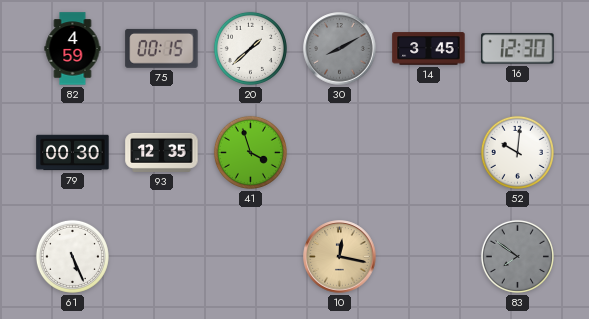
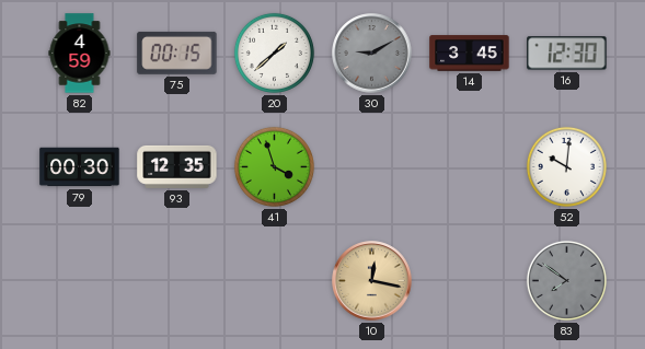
30: 8:10 -> 9:10 (372, 54)
61: 5:26 -> none (72, 256)
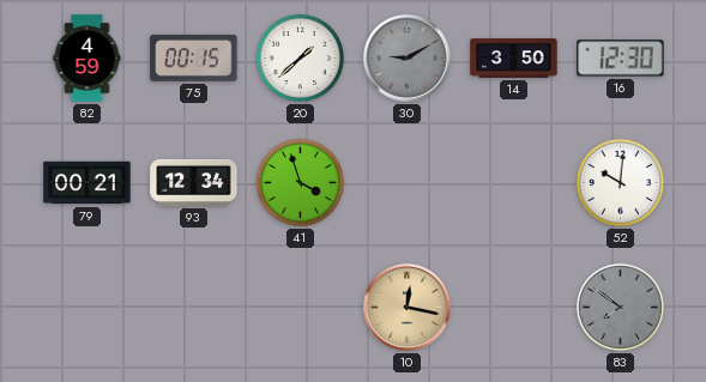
14: 3:45 -> 3:50 (514, 59)
79: 00:30 -> 00:21 (88, 183)
93: 12:35 -> 12:34 (194, 182)
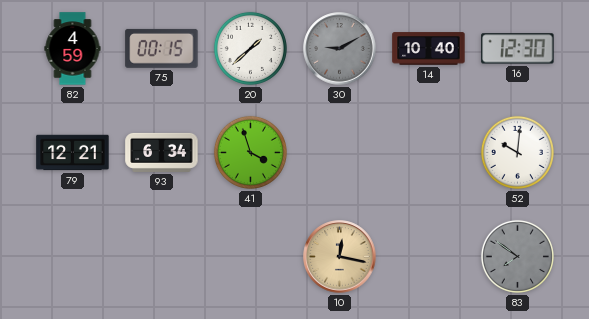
14: 3:50 -> 10:40 (429, 49)
79: 00:21 -> 12:21 (73, 153)
93: 12:34 -> 6:34 (162, 152)
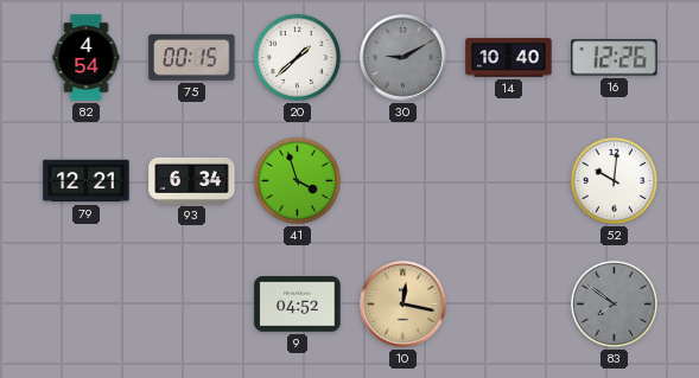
82: 4:59 -> 4:54 (87, 58)
16: 12:30 -> 12:26 (615, 58)
9: none -> 04:52 (298, 305)
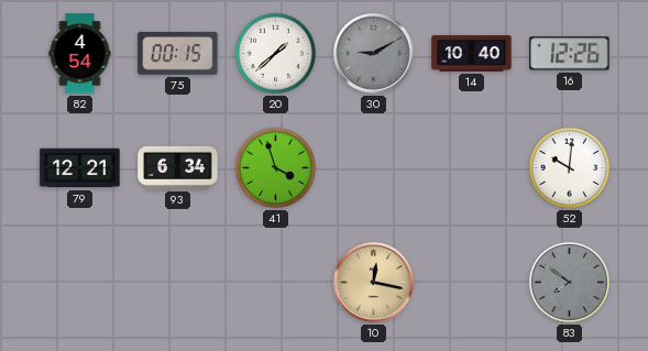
9: 04:52 -> none (298, 305)
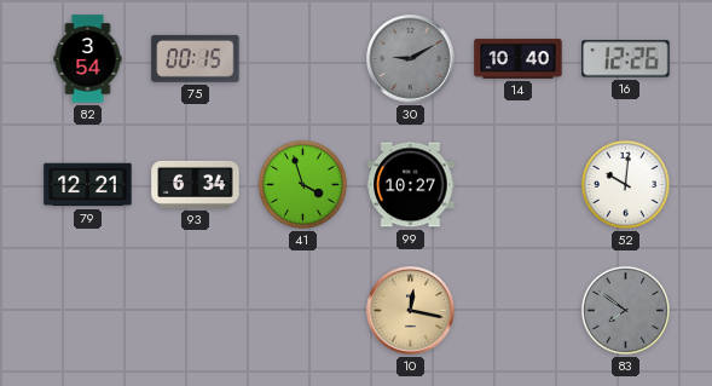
82: 4:54 -> 3:54 (88, 59)
20: 1:38 -> none (275, 53)
99: none -> 10:27 (411, 185)
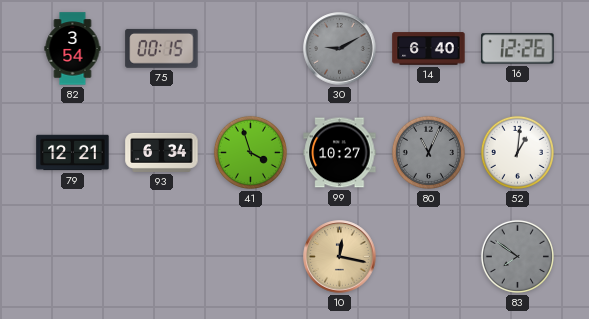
14: 10:40 -> 6:40 (429, 49)
80: none -> 11:04 (428, 152)
52: 10:01 -> 1:01 (517, 152)
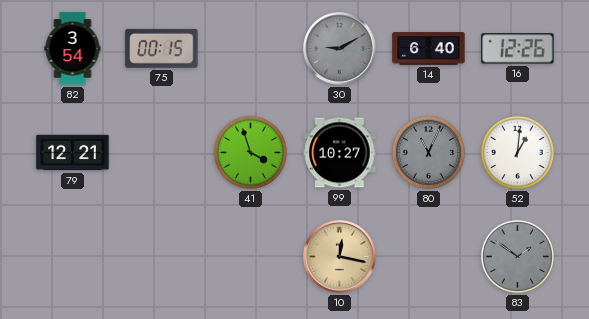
93: 6:34 -> none (162, 152)
83: 7:51 -> 1:51 (517, 256)
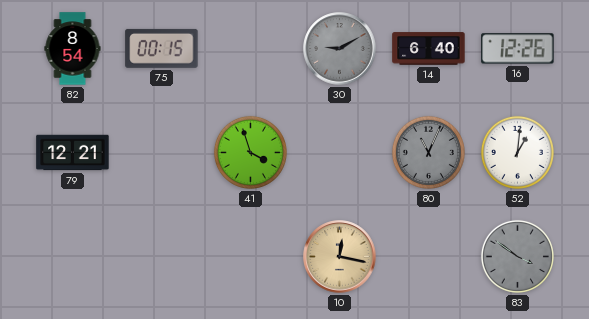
82: 3:54 -> 8:54 (73, 49)
99: 10:27 -> none (340, 153)
83: 1:51 -> 3:51 (517, 256)
